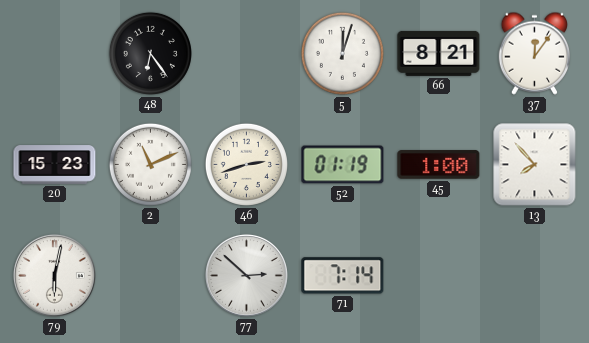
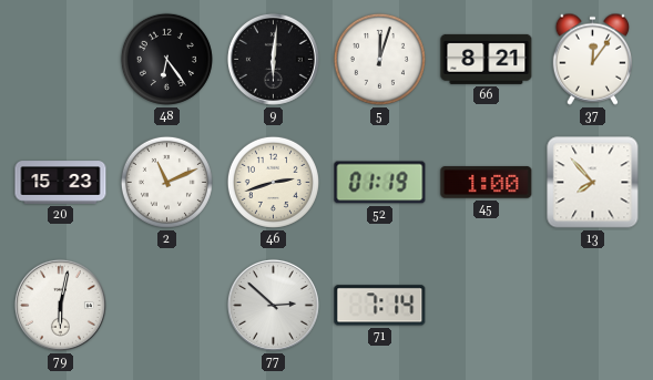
9: none -> 6:01 (273, 59)
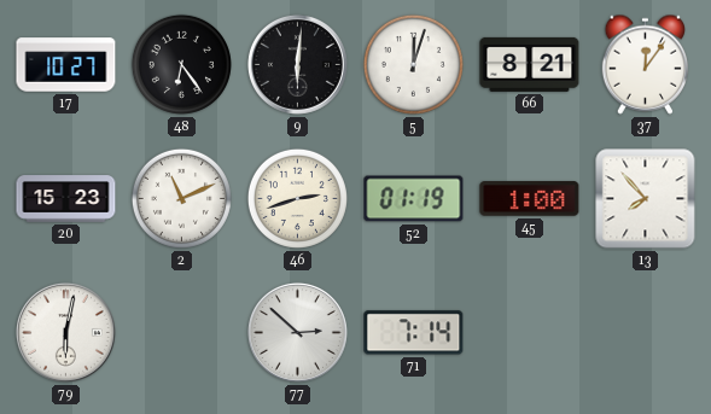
17: none -> 10:27 (66, 65)
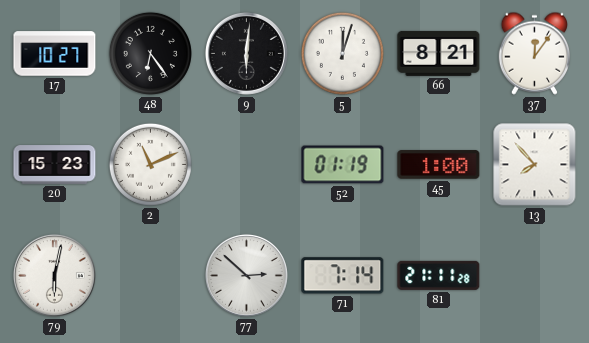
46: 2:42 -> none (297, 198)
81: none -> 21:11 (439, 275)
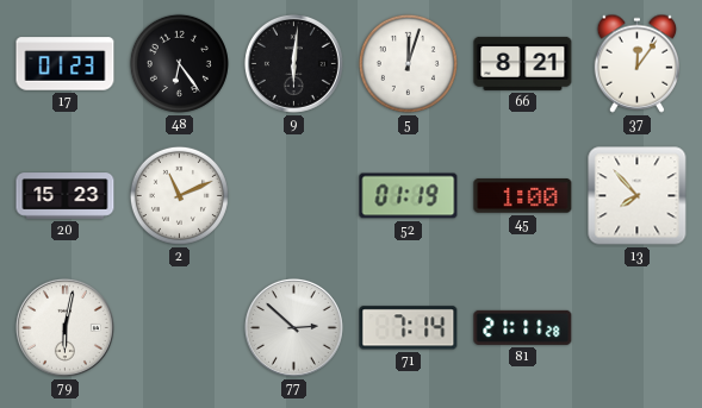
17: 10:27 -> 01:23 (66, 64)
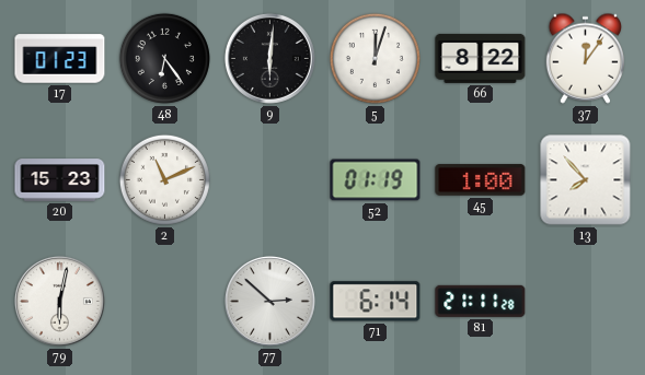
66: 8:21 -> 8:22 (481, 58)
71: 7:14 -> 6:14 (376, 302)
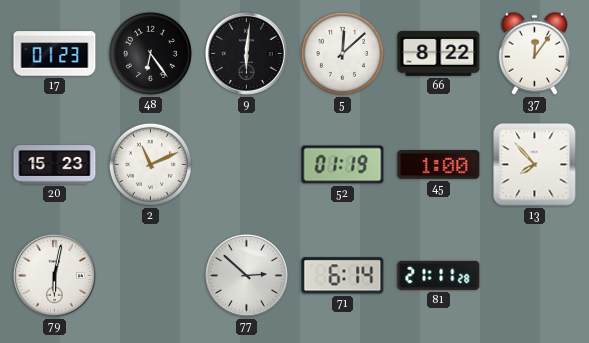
5: 12:03 -> 12:08 (342, 53)
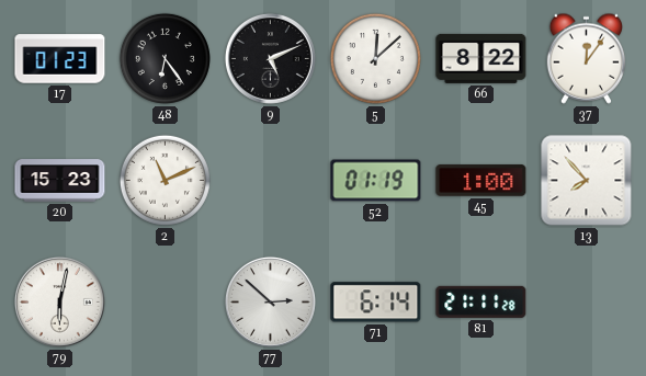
9: 6:01 -> 5:11 (270, 58)
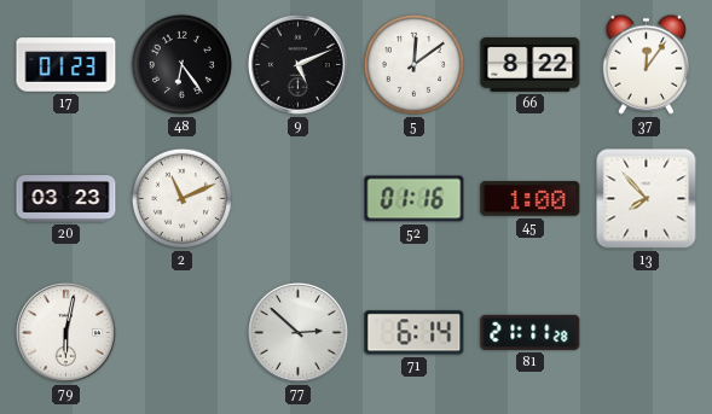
5: 12:08 -> 12:09 (413, 64)
20: 15:23 -> 03:23 (66, 199)
52: 01:19 -> 01:16 (415, 199)
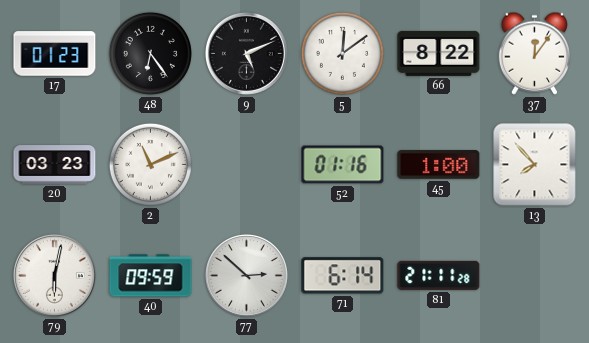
40: none -> 09:59 (151, 276)
